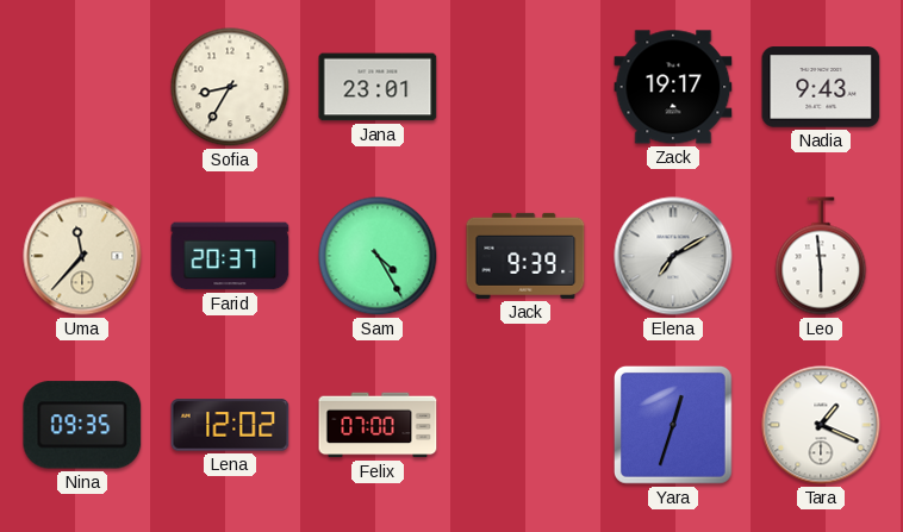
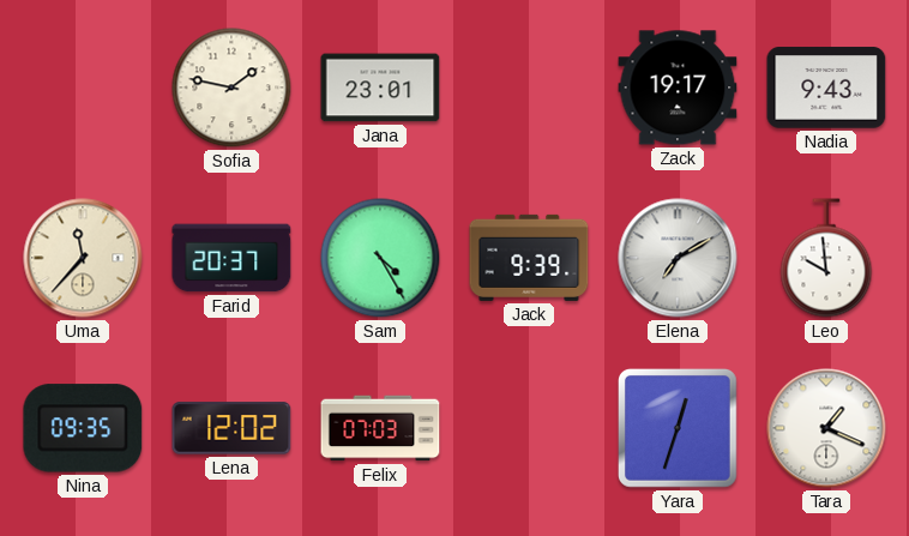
Sofia: 8:35 -> 1:47 (231, 88)
Leo: 5:59 -> 9:59 (826, 258)
Felix: 07:00 -> 07:03 (380, 428)
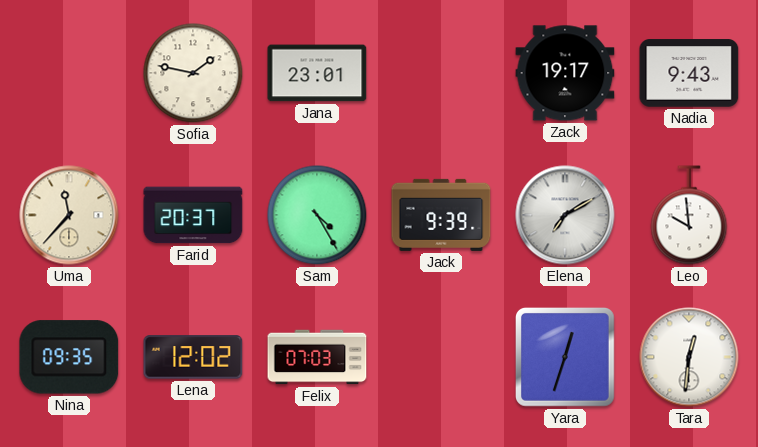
Tara: 1:19 -> 12:31 (689, 357)
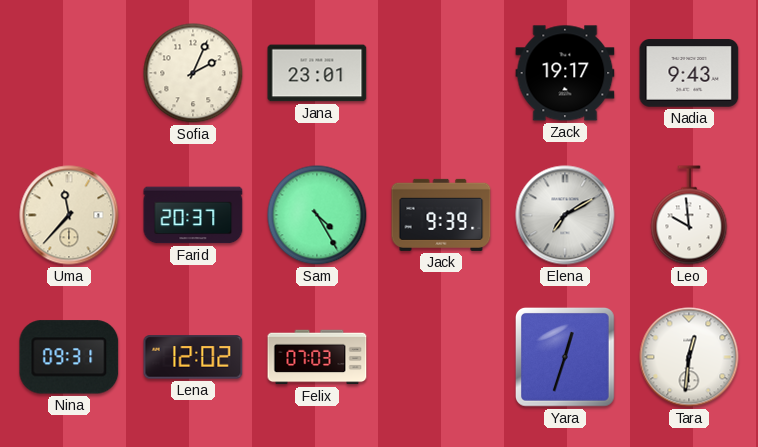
Sofia: 1:47 -> 2:04 (193, 73)
Nina: 09:35 -> 09:31 (69, 357)
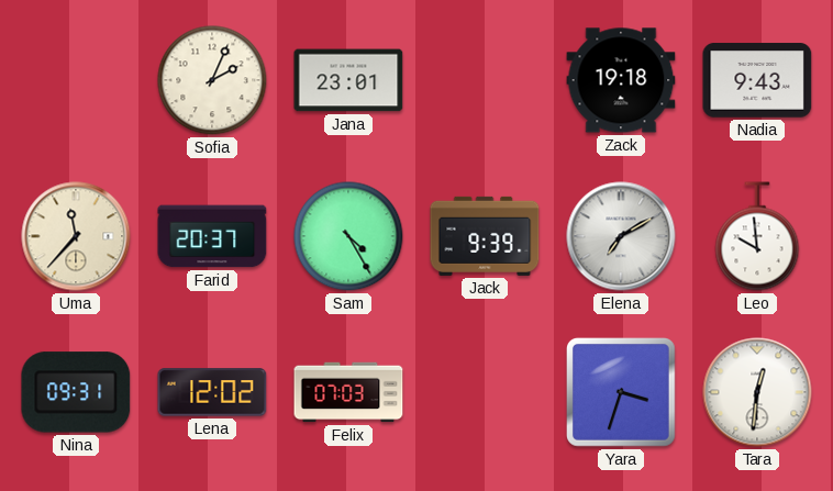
Zack: 19:17 -> 19:18 (621, 80)
Yara: 12:33 -> 3:33 (622, 393)
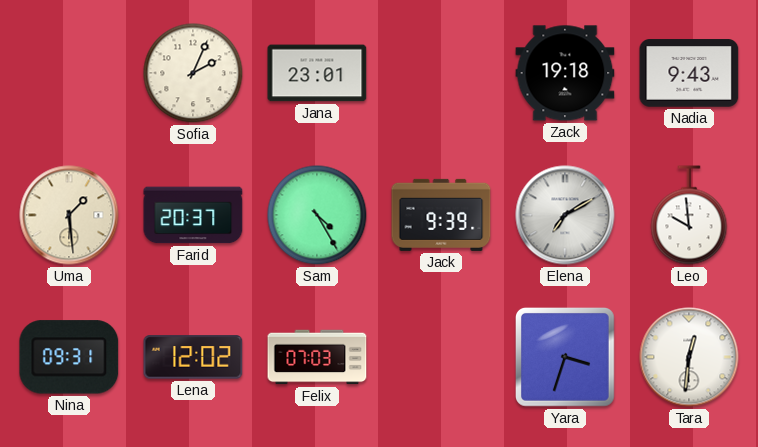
Uma: 11:37 -> 1:29 (69, 215)
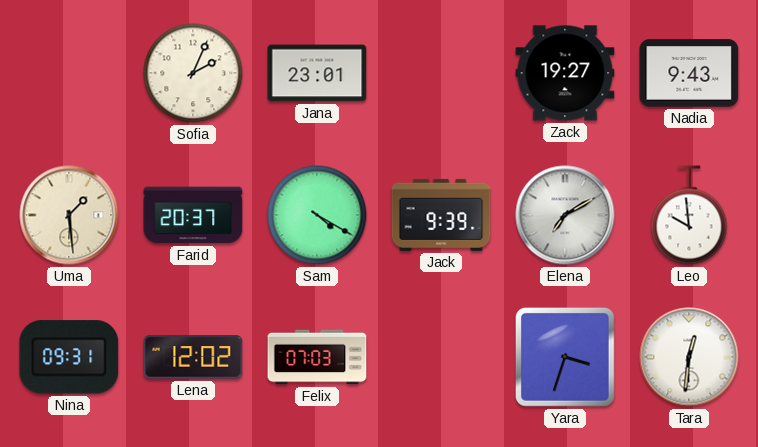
Zack: 19:18 -> 19:27 (565, 73)
Sam: 4:25 -> 4:20 (317, 215)
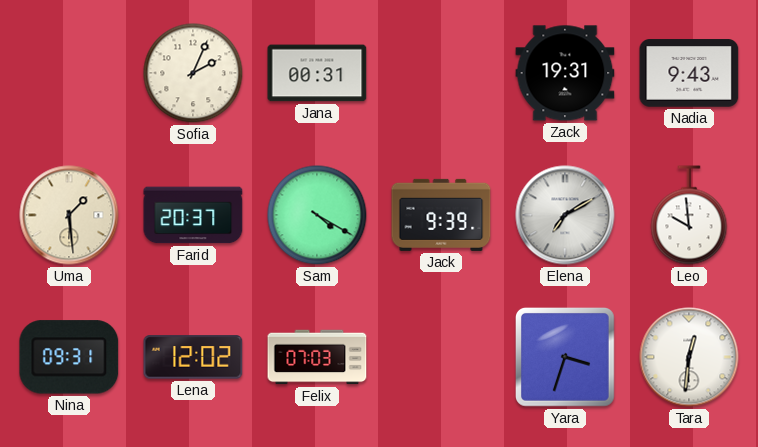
Jana: 23:01 -> 00:31 (317, 73)
Zack: 19:27 -> 19:31 (565, 73)
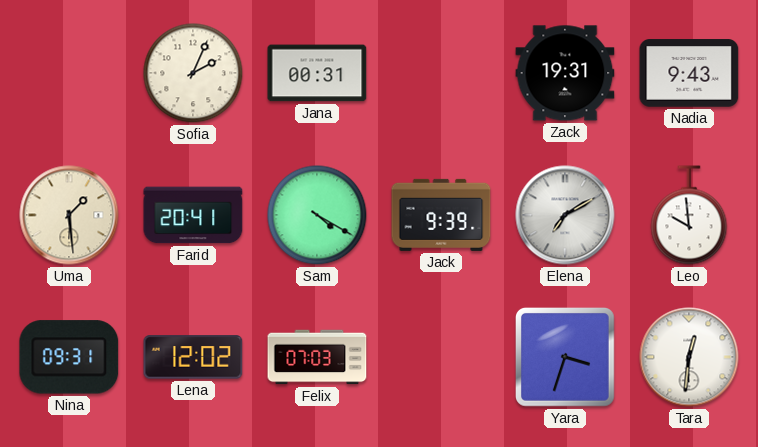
Farid: 20:37 -> 20:41 (193, 215)
